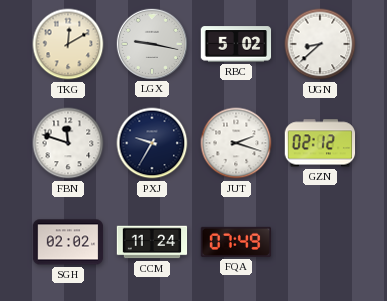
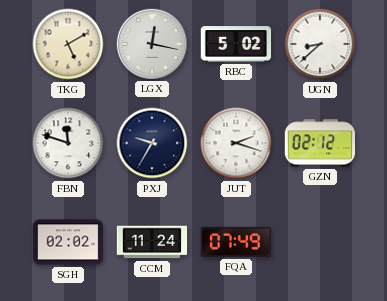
TKG: 12:10 -> 5:10 (68, 44)
LGX: 9:17 -> 12:17 (151, 43)
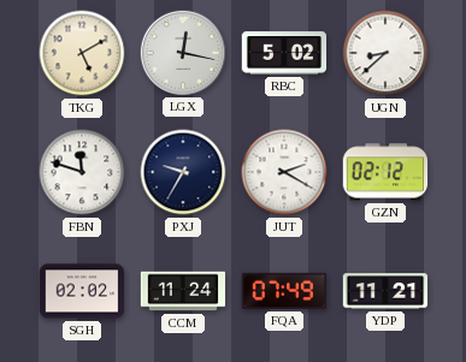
JUT: 2:18 -> 2:20 (284, 172)
YDP: none -> 11:21 (385, 291)
